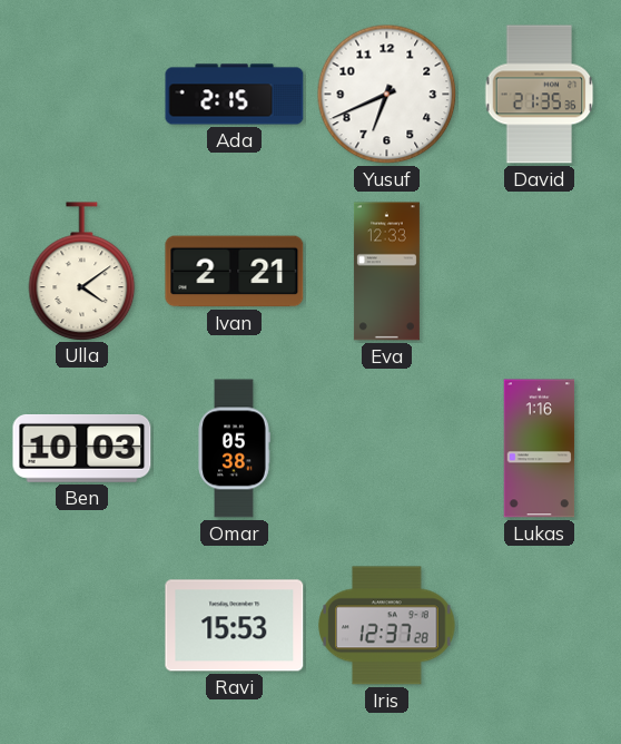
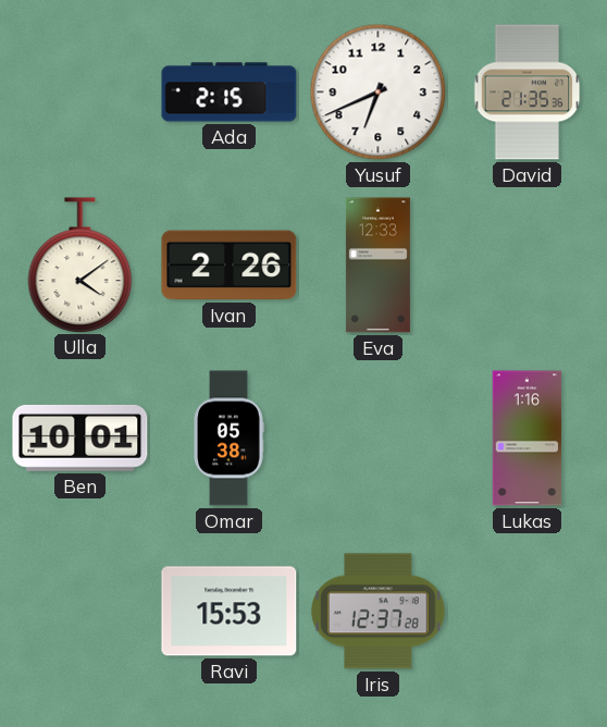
Ivan: 2:21 -> 2:26 (230, 266)
Ben: 10:03 -> 10:01 (80, 438)
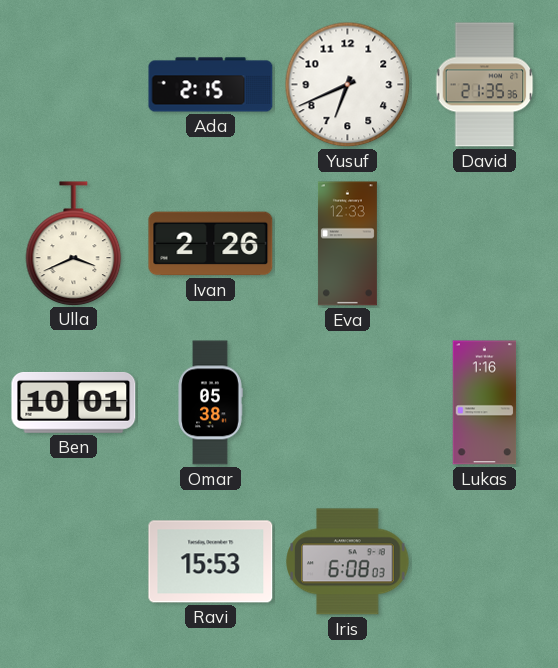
Ulla: 4:09 -> 3:41 (74, 243)
Iris: 12:37 -> 6:08 (348, 562)
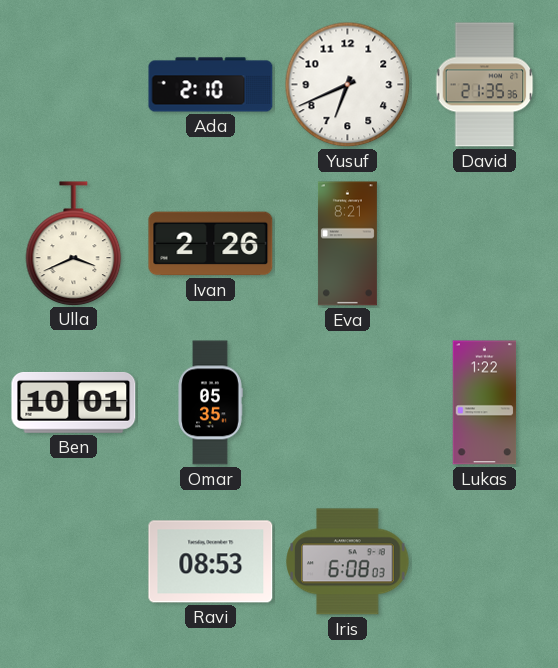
Ada: 2:15 -> 2:10 (211, 85)
Eva: 12:33 -> 8:21 (347, 244)
Omar: 05:38 -> 05:35 (210, 403)
Lukas: 1:16 -> 1:22 (485, 403)
Ravi: 15:53 -> 08:53 (211, 562)
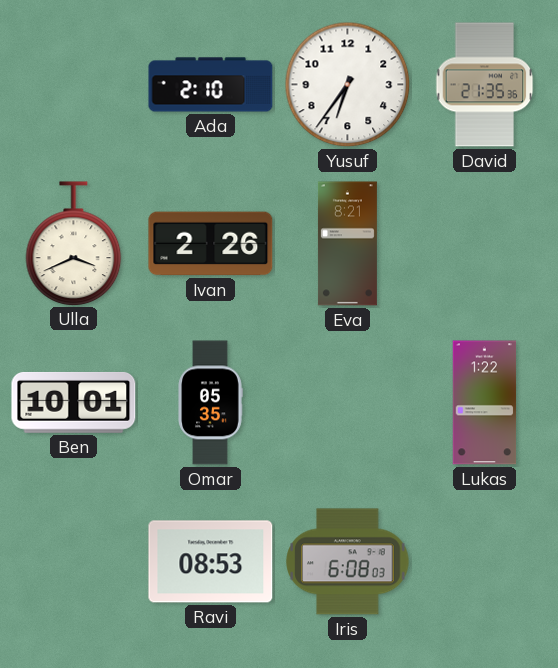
Yusuf: 6:41 -> 6:36 (348, 85)
